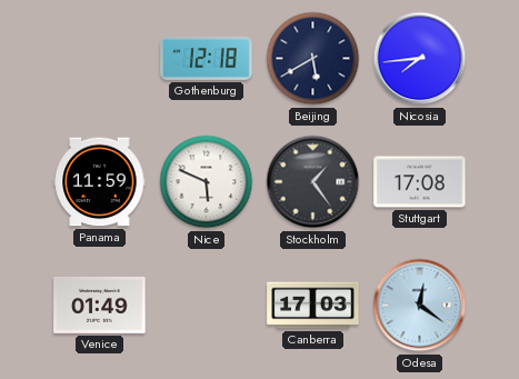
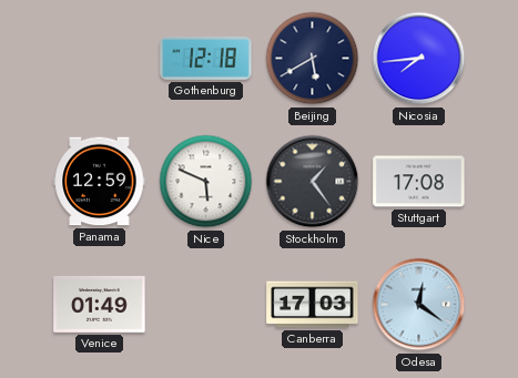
Panama: 11:59 -> 12:59 (100, 182)
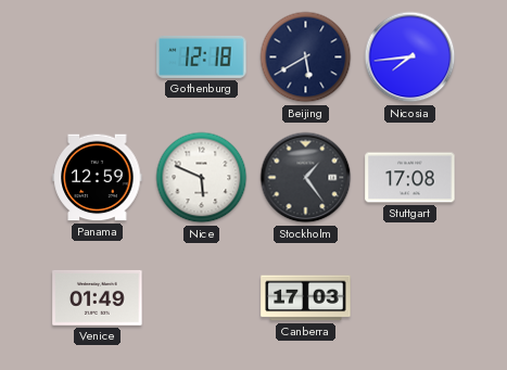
Odesa: 12:21 -> none (419, 305)
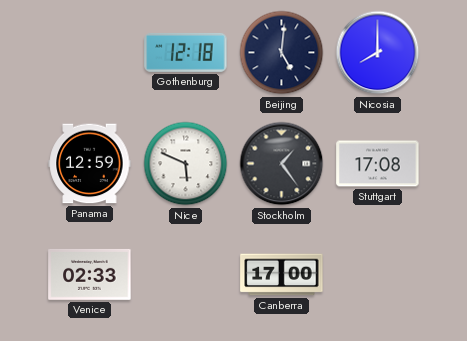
Beijing: 5:40 -> 5:01 (282, 53)
Nicosia: 7:44 -> 8:00 (378, 53)
Venice: 01:49 -> 02:33 (90, 275)
Canberra: 17:03 -> 17:00 (282, 275)
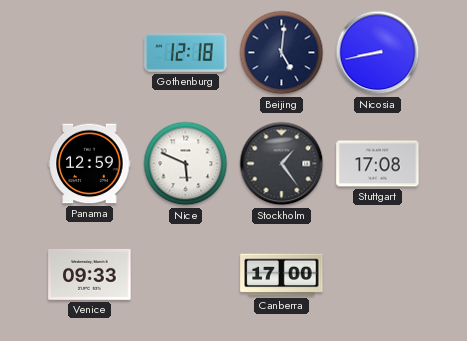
Nicosia: 8:00 -> 8:43 (378, 53)
Venice: 02:33 -> 09:33 (90, 275)
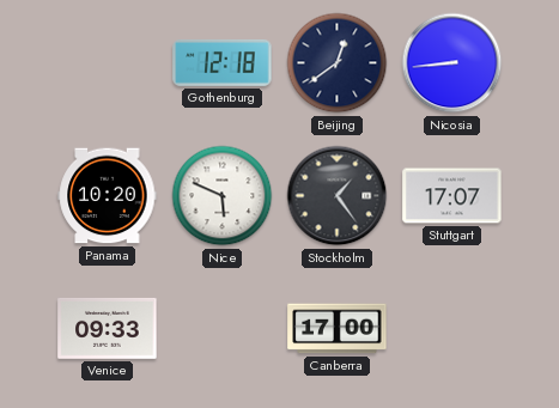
Beijing: 5:01 -> 12:39 (338, 63)
Nicosia: 8:43 -> 8:44 (452, 63)
Panama: 12:59 -> 10:20 (108, 196)
Stuttgart: 17:08 -> 17:07 (452, 196)
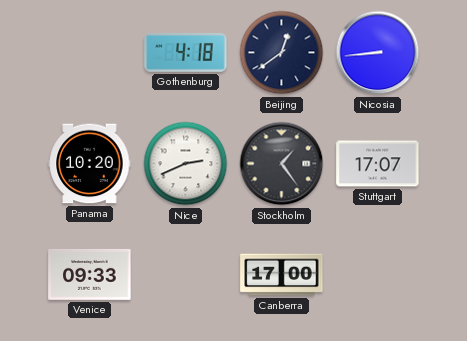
Gothenburg: 12:18 -> 4:18 (186, 52)
Nice: 5:49 -> 2:41 (186, 164)
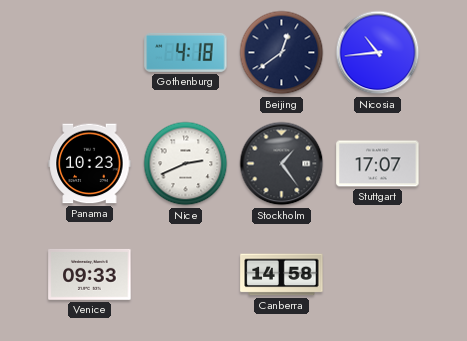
Nicosia: 8:44 -> 10:44 (378, 53)
Panama: 10:20 -> 10:23 (90, 164)
Canberra: 17:00 -> 14:58 (282, 275)
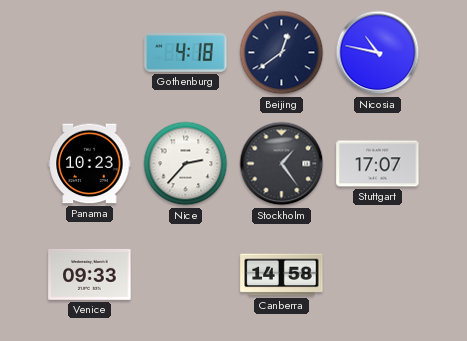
Nicosia: 10:44 -> 10:47 (378, 53)
Nice: 2:41 -> 2:37 (186, 164)
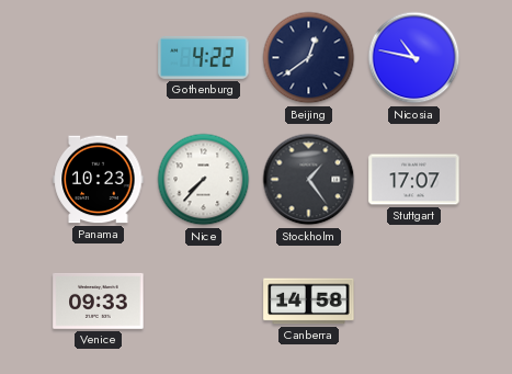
Gothenburg: 4:18 -> 4:22 (204, 57)
Nice: 2:37 -> 7:37 (204, 180)
